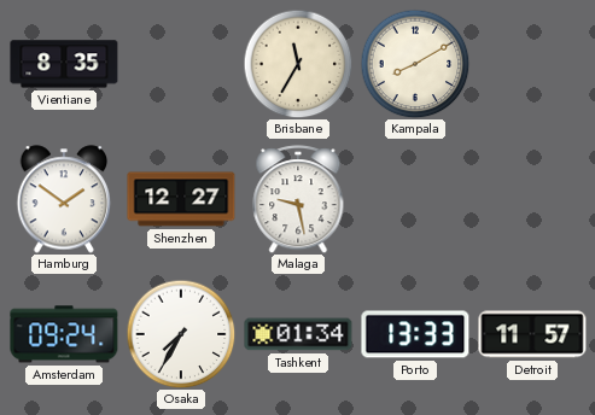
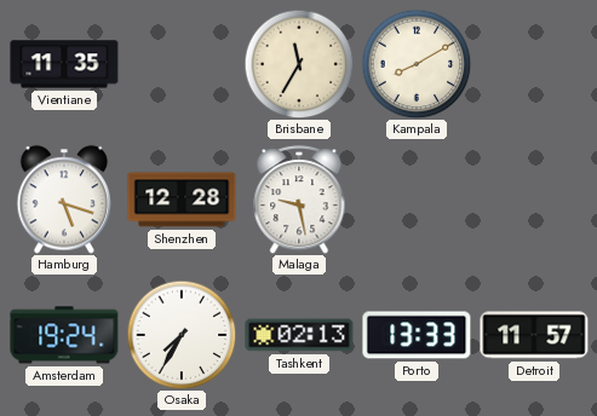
Vientiane: 8:35 -> 11:35 (64, 64)
Hamburg: 1:51 -> 5:18 (64, 200)
Shenzhen: 12:27 -> 12:28 (182, 200)
Amsterdam: 09:24 -> 19:24 (64, 335)
Tashkent: 01:34 -> 02:13 (299, 335)
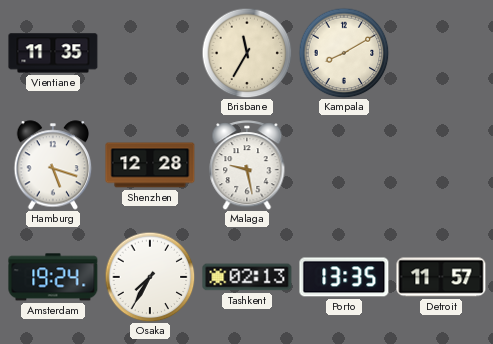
Porto: 13:33 -> 13:35 (344, 277)
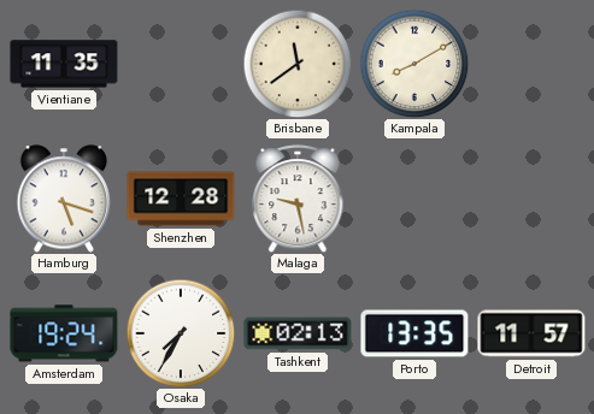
Brisbane: 11:35 -> 11:39 (298, 64)
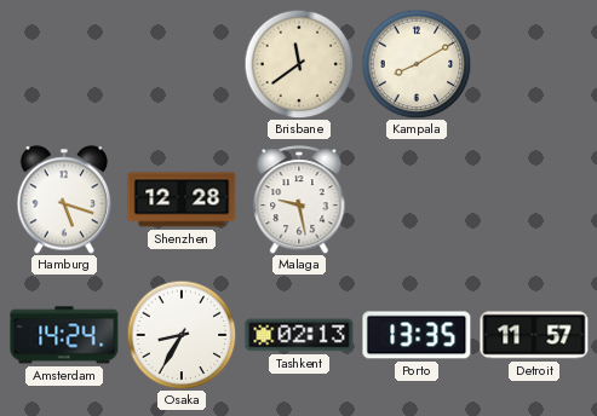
Vientiane: 11:35 -> none (64, 64)
Amsterdam: 19:24 -> 14:24 (64, 335)
Osaka: 7:35 -> 8:35 (182, 335)
